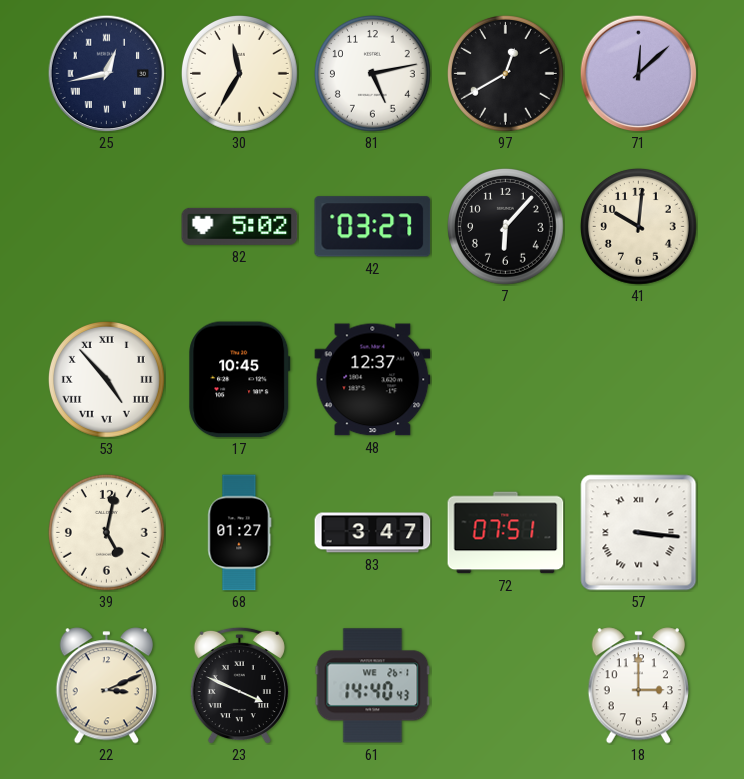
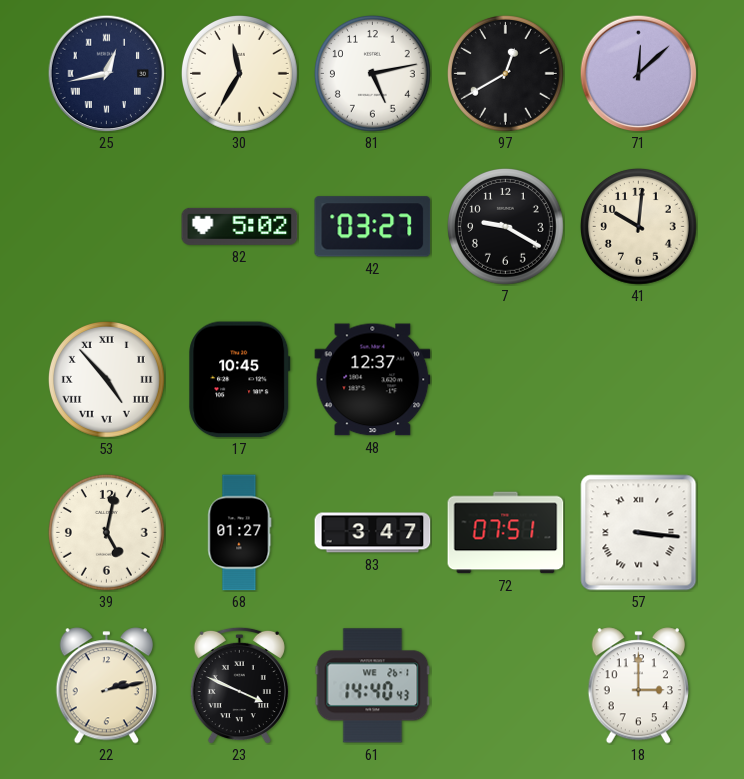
7: 6:07 -> 9:20 (505, 226)
22: 3:11 -> 2:13 (106, 686)
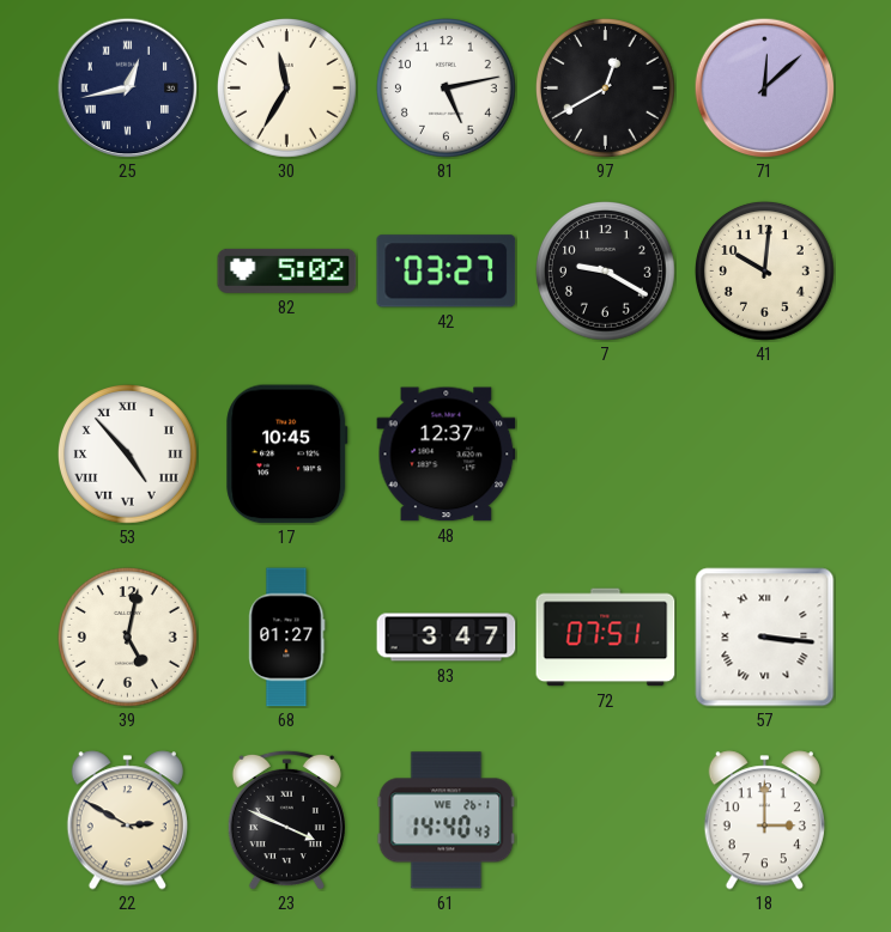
22: 2:13 -> 2:50 (127, 821)
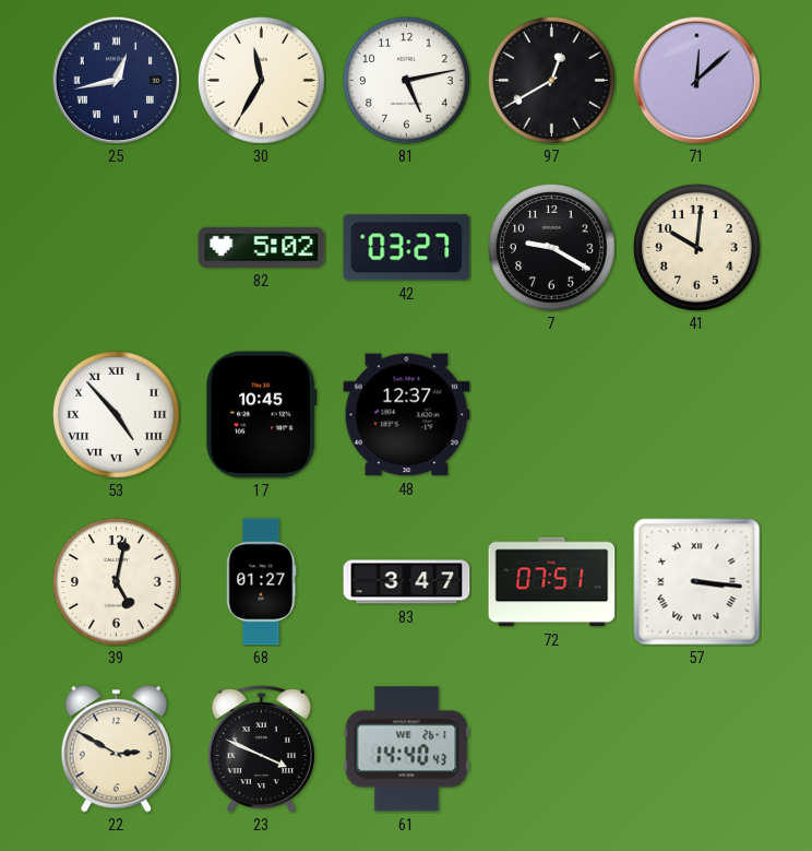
18: 3:00 -> none (764, 821)
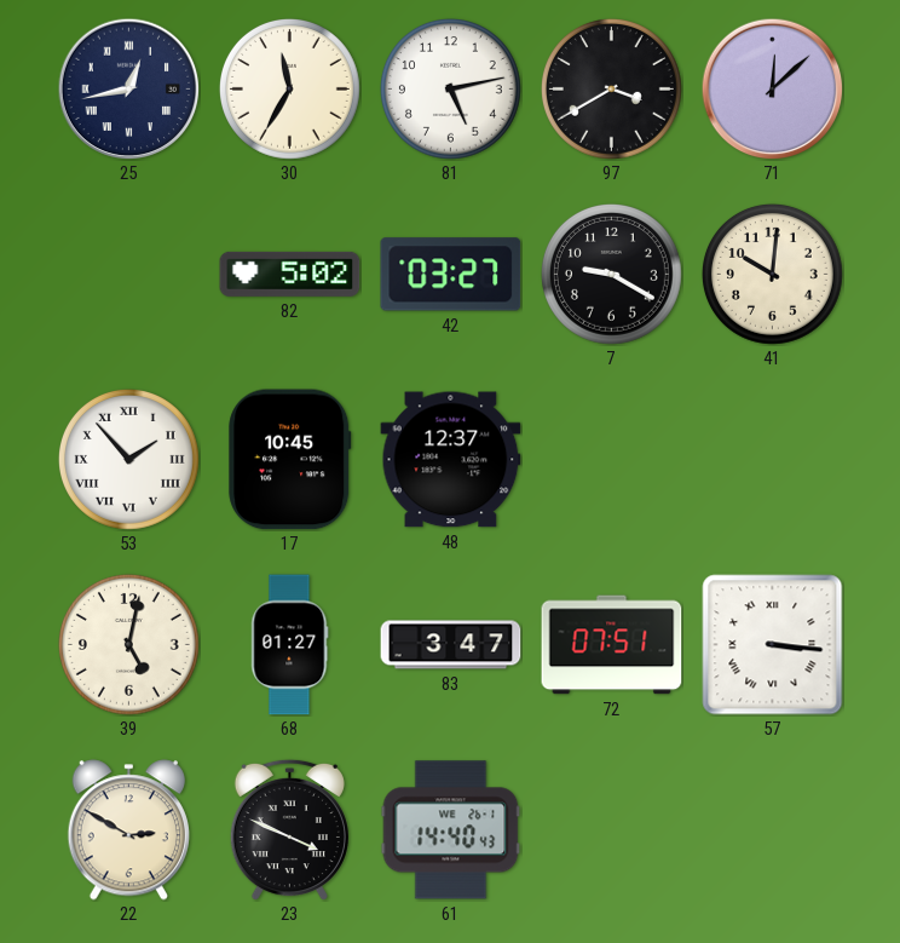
97: 12:40 -> 3:40 (611, 88)
53: 4:53 -> 1:53 (128, 459)
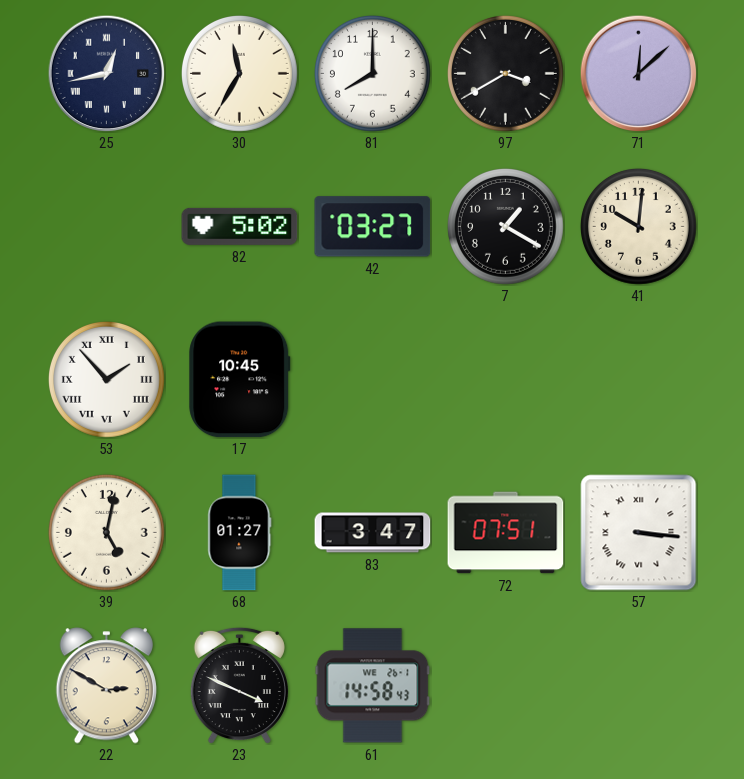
81: 5:13 -> 8:00 (372, 73)
7: 9:20 -> 1:20 (505, 226)
48: 12:37 -> none (451, 460)
61: 14:40 -> 14:58 (373, 686)
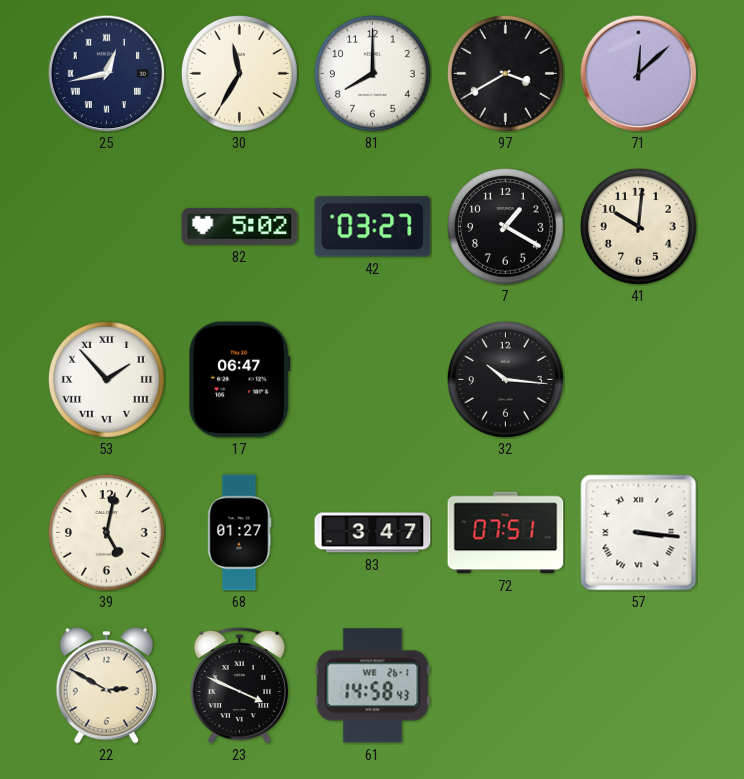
17: 10:45 -> 06:47 (240, 380)
32: none -> 10:16 (505, 379)
